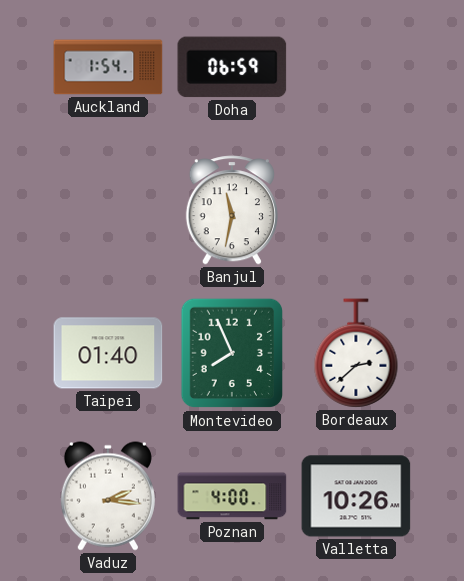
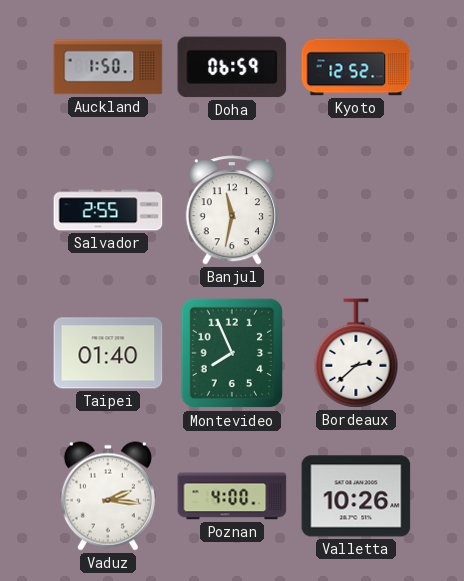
Auckland: 1:54 -> 1:50 (108, 67)
Kyoto: none -> 12:52 (356, 67)
Salvador: none -> 2:55 (108, 210)
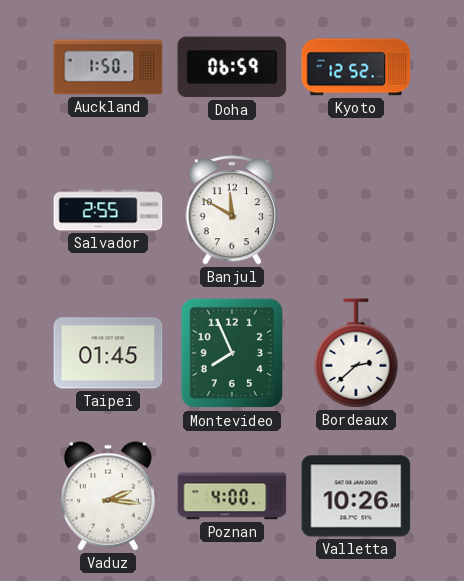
Banjul: 11:32 -> 11:50 (232, 210)
Taipei: 01:40 -> 01:45 (108, 353)
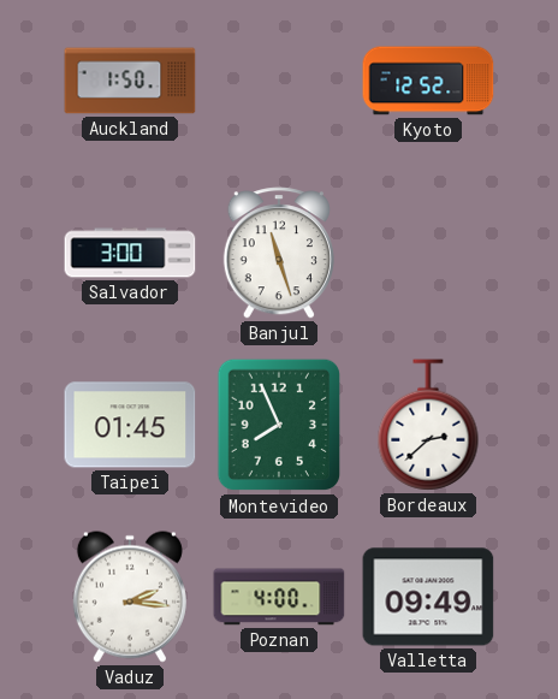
Doha: 06:59 -> none (232, 67)
Salvador: 2:55 -> 3:00 (130, 253)
Banjul: 11:50 -> 11:27 (279, 253)
Valletta: 10:26 -> 09:49 (428, 597)
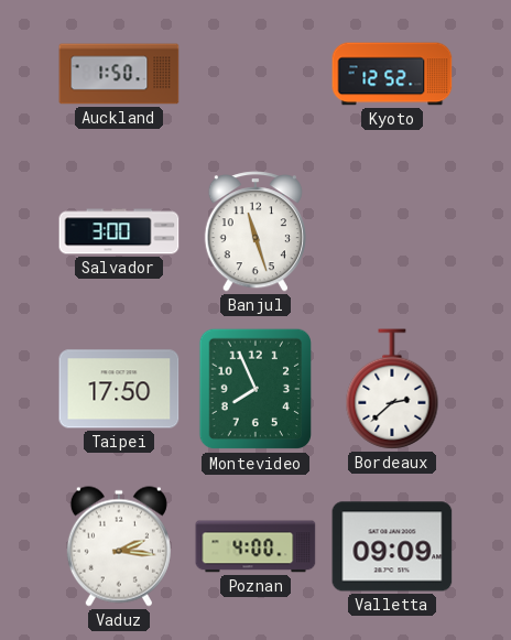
Taipei: 01:45 -> 17:50 (119, 389)
Valletta: 09:49 -> 09:09 (392, 546)
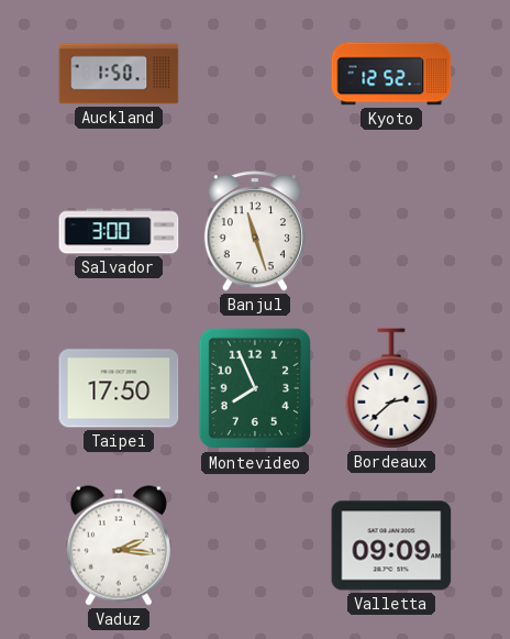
Poznan: 4:00 -> none (255, 546)
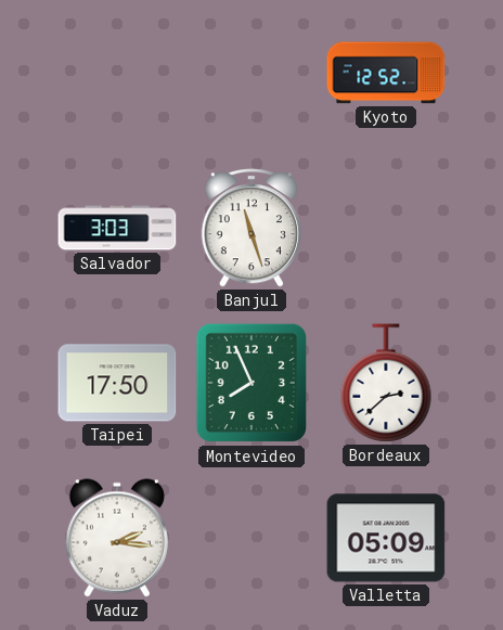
Auckland: 1:50 -> none (119, 74)
Salvador: 3:00 -> 3:03 (117, 228)
Valletta: 09:09 -> 05:09 (386, 538)
